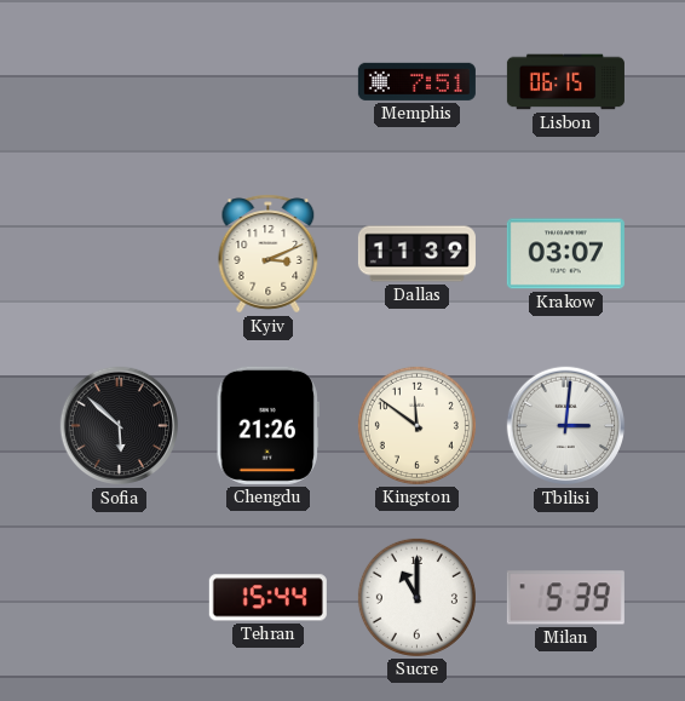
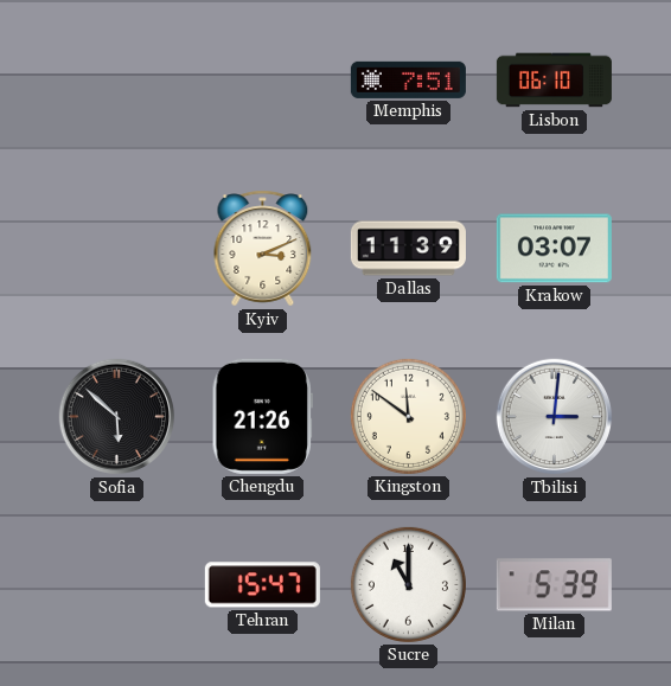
Lisbon: 06:15 -> 06:10 (554, 81)
Tehran: 15:44 -> 15:47 (262, 585)
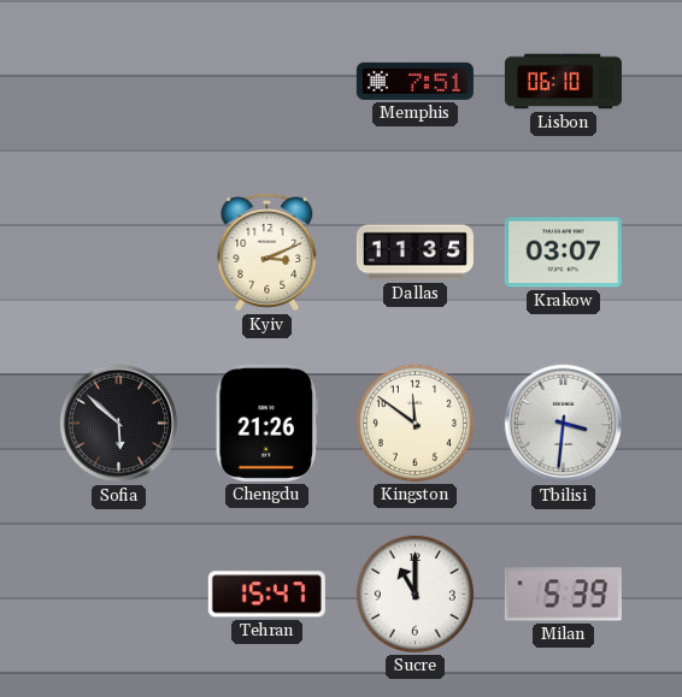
Dallas: 11:39 -> 11:35 (415, 253)
Tbilisi: 3:01 -> 3:31 (564, 424)
